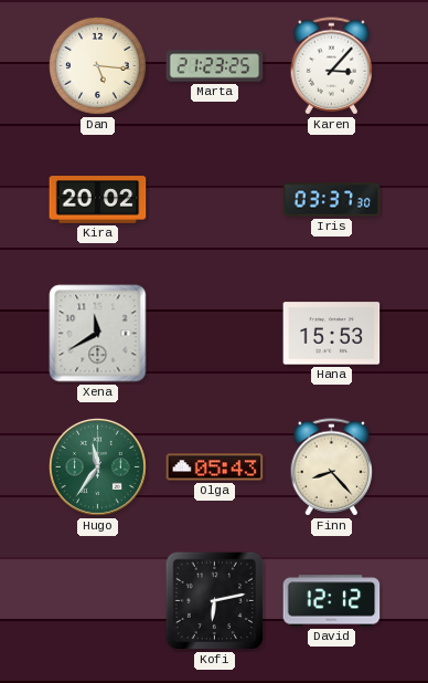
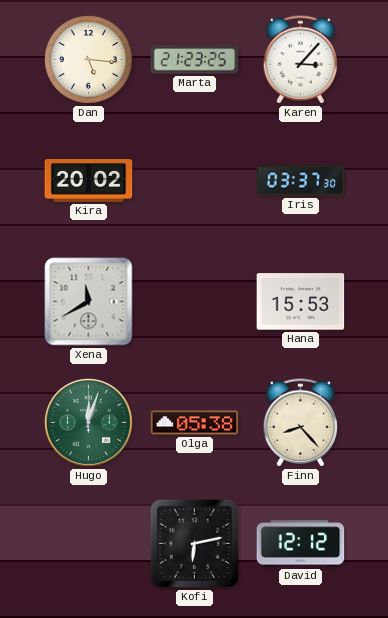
Hugo: 11:36 -> 12:03 (88, 422)
Olga: 05:43 -> 05:38 (195, 423)
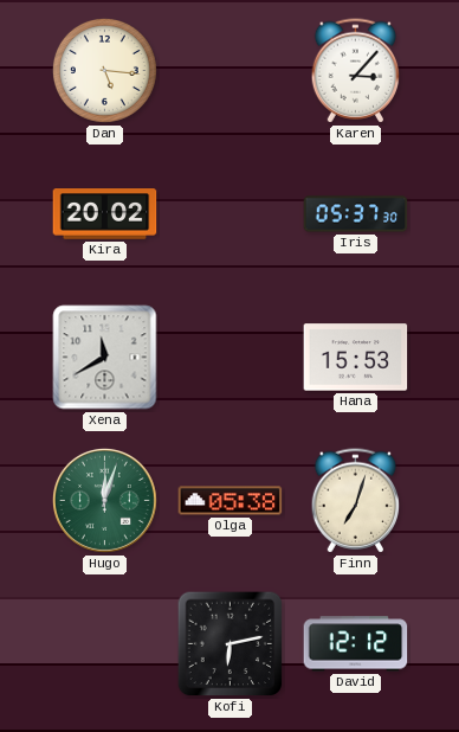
Marta: 21:23 -> none (195, 60)
Iris: 03:37 -> 05:37 (356, 214)
Finn: 8:23 -> 7:03 (356, 501)
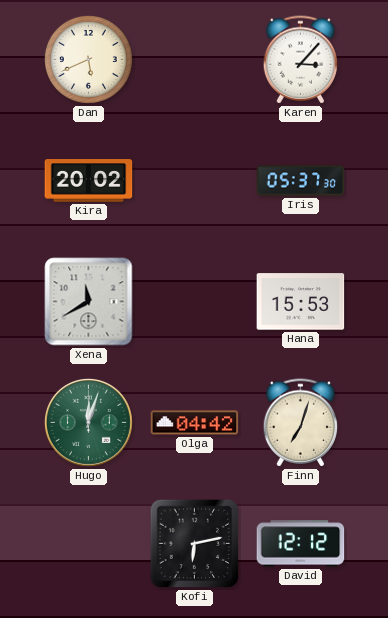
Dan: 5:16 -> 5:41 (88, 59)
Olga: 05:38 -> 04:42 (195, 423)
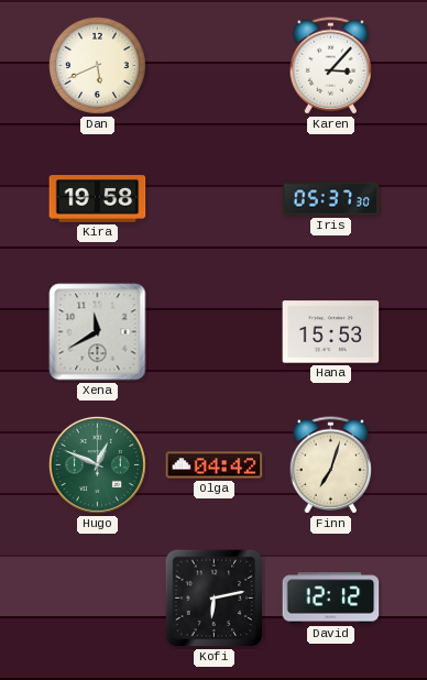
Kira: 20:02 -> 19:58 (98, 199)
Hugo: 12:03 -> 12:49 (97, 464)
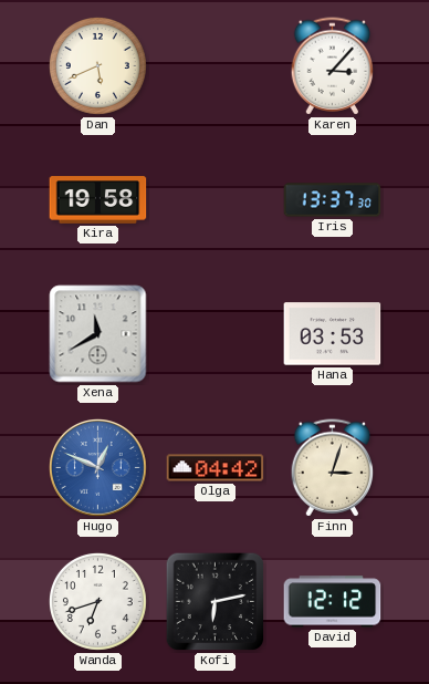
Iris: 05:37 -> 13:37 (333, 200)
Hana: 15:53 -> 03:53 (333, 334)
Hugo dial: green -> blue (97, 467)
Finn: 7:03 -> 3:03 (333, 468)
Wanda: none -> 6:42 (97, 601)
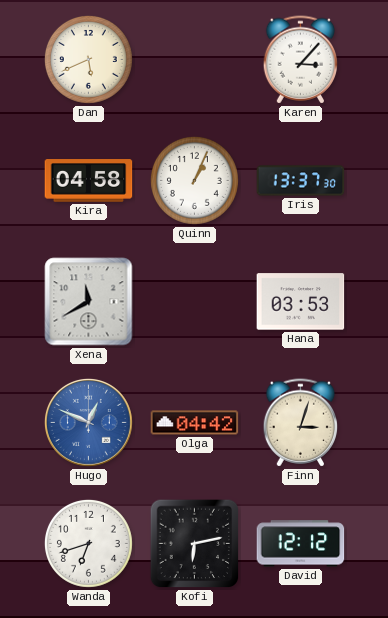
Kira: 19:58 -> 04:58 (89, 181)
Quinn: none -> 1:04 (194, 180)
